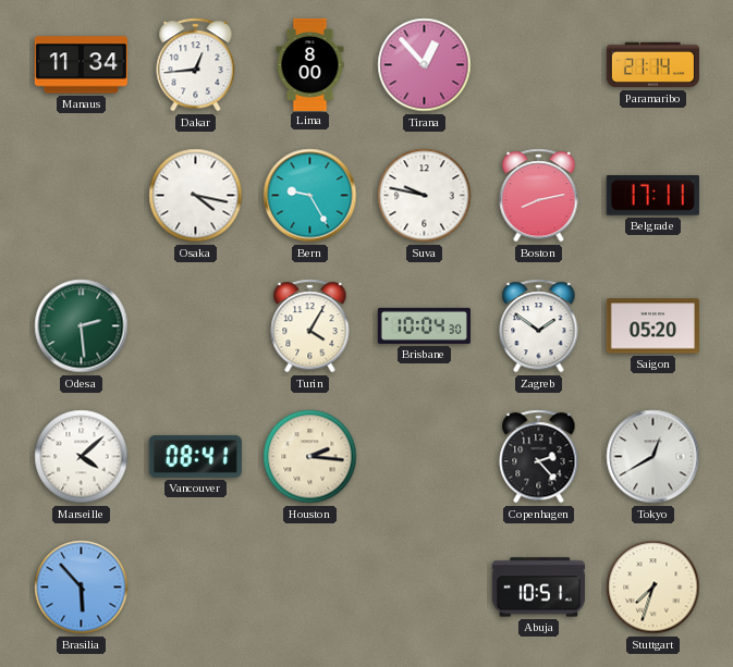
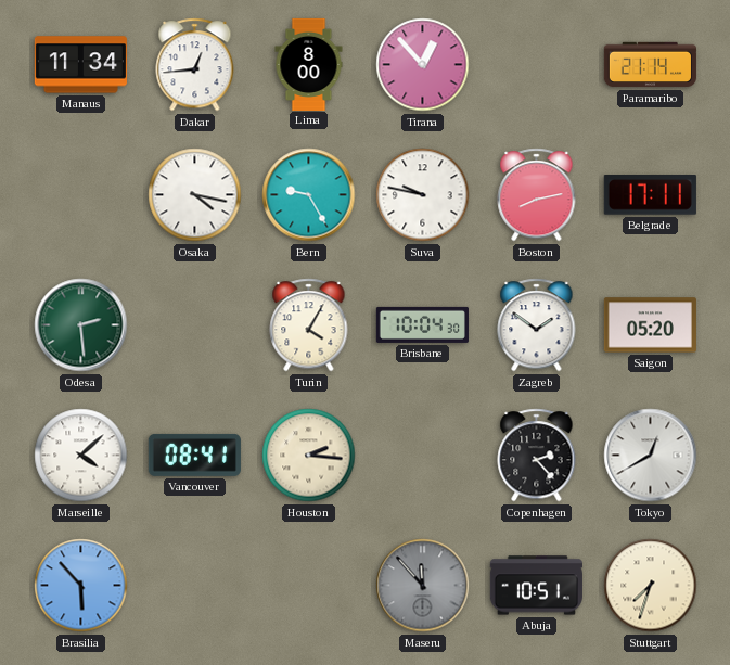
Maseru: none -> 11:53 (423, 586)
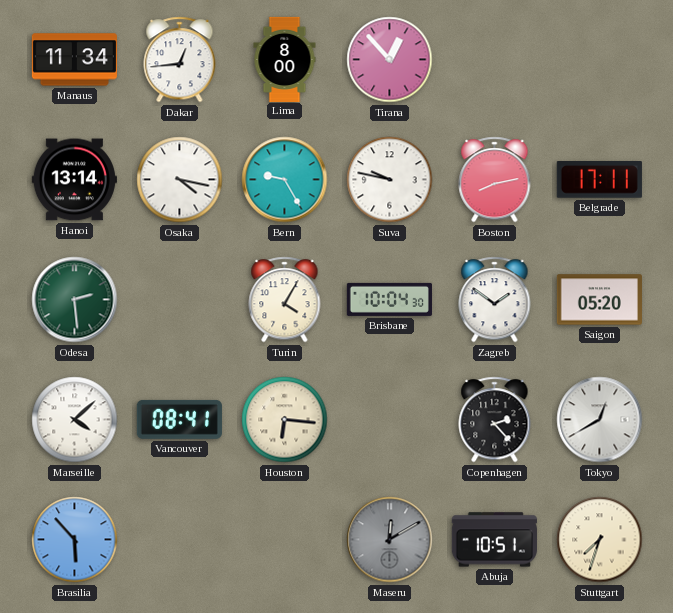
Paramaribo: 21:14 -> none (650, 65)
Hanoi: none -> 13:14 (74, 180)
Houston: 2:16 -> 6:16 (285, 420)
Maseru: 11:53 -> 12:10 (390, 540)
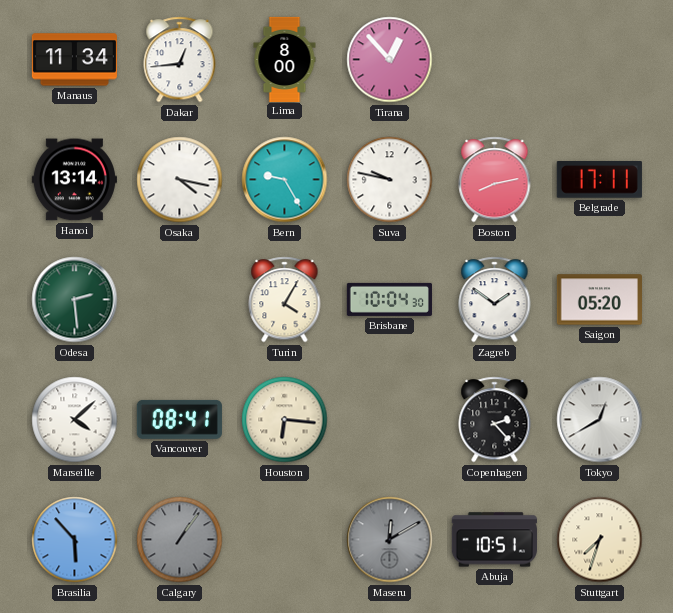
Calgary: none -> 1:06 (180, 540)
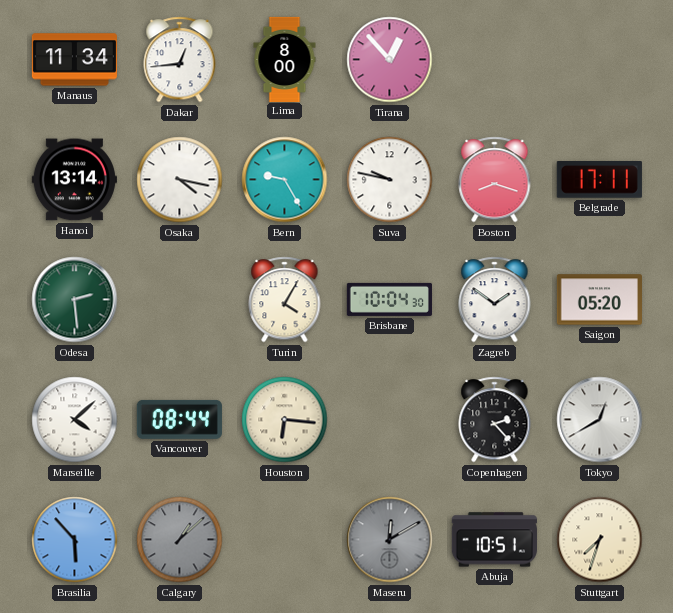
Boston: 8:13 -> 8:18 (495, 180)
Vancouver: 08:41 -> 08:44 (179, 419)
Calgary: 1:06 -> 1:08 (180, 540)
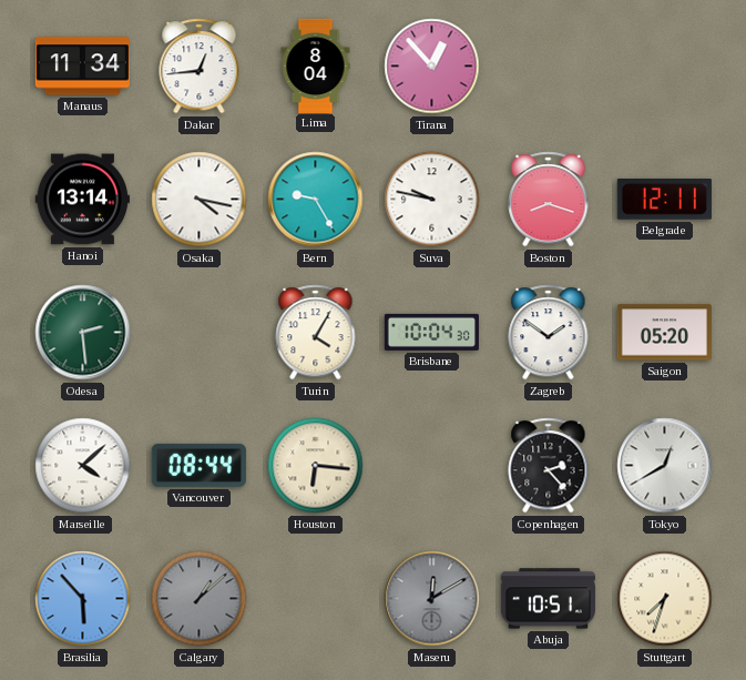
Lima: 8:00 -> 8:04 (316, 65)
Belgrade: 17:11 -> 12:11 (664, 200)
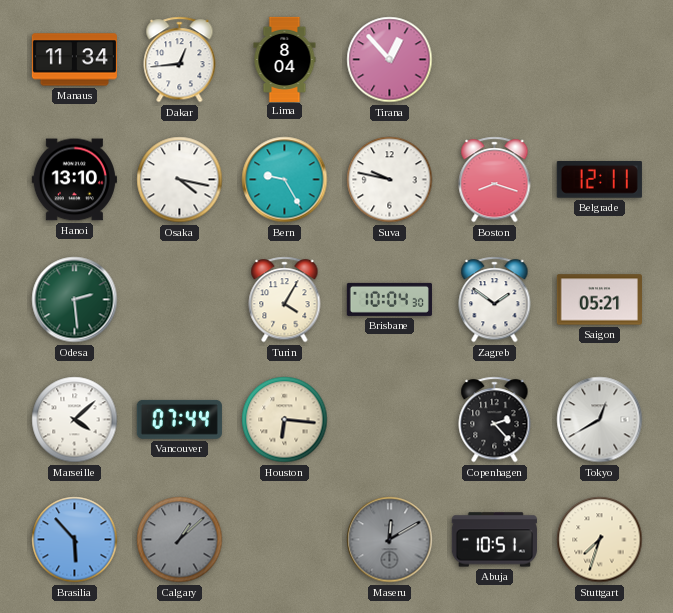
Hanoi: 13:14 -> 13:10 (74, 180)
Saigon: 05:20 -> 05:21 (599, 300)
Vancouver: 08:44 -> 07:44 (179, 419)
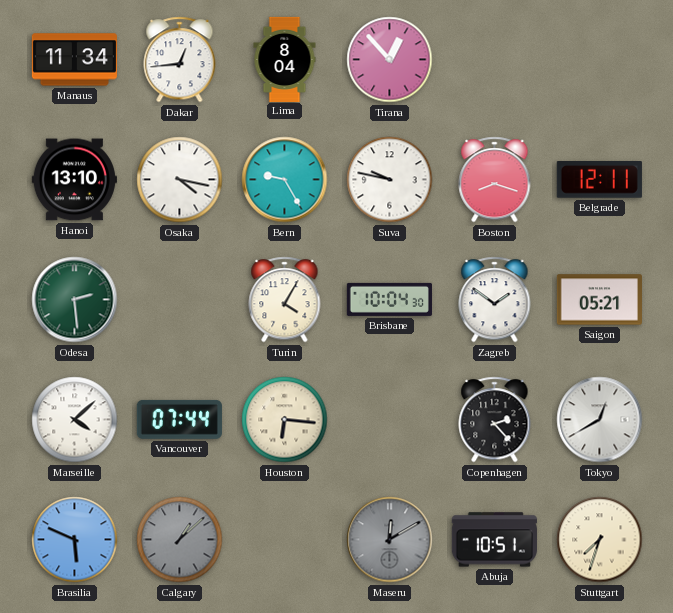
Brasilia: 5:53 -> 5:49 (75, 540)
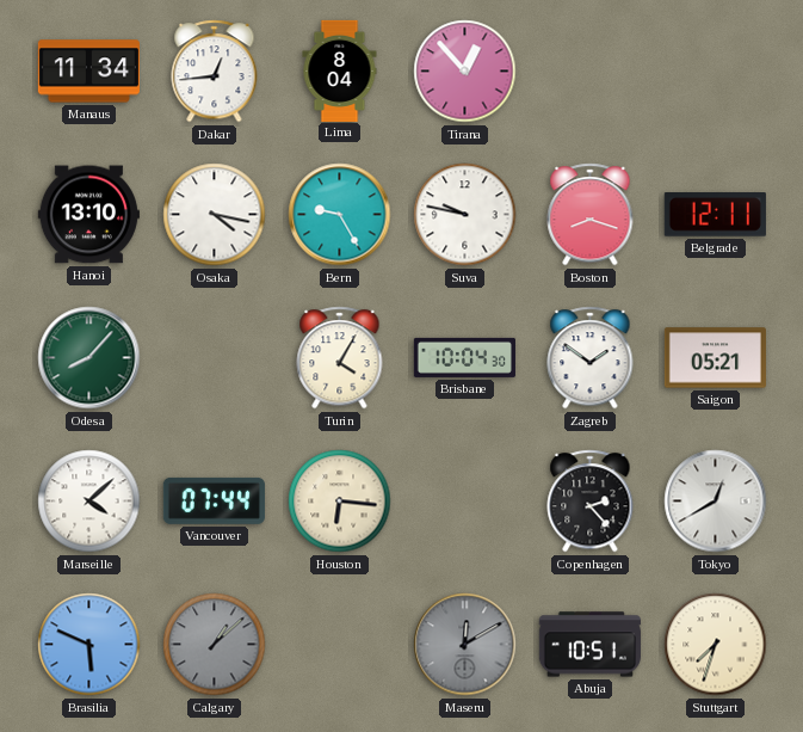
Odesa: 2:29 -> 8:07 (89, 358)
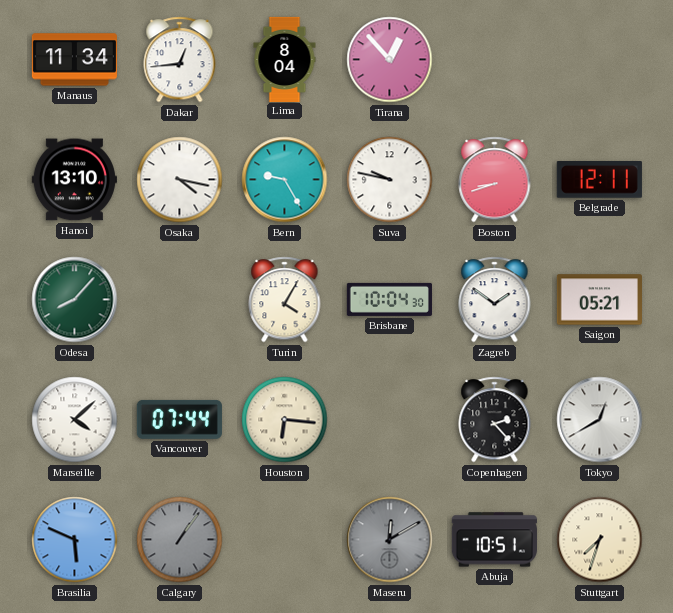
Boston: 8:18 -> 8:42 (495, 180)
Calgary: 1:08 -> 1:06 (180, 540)
